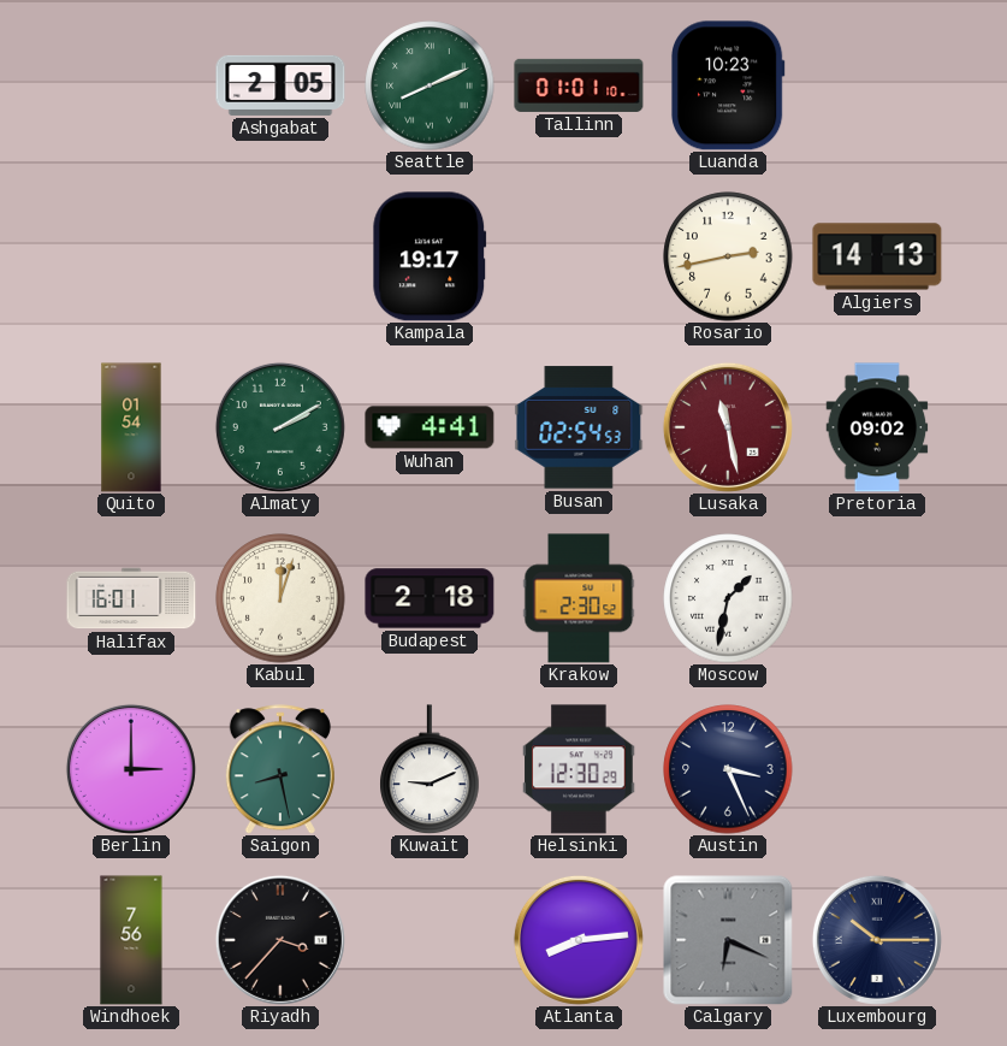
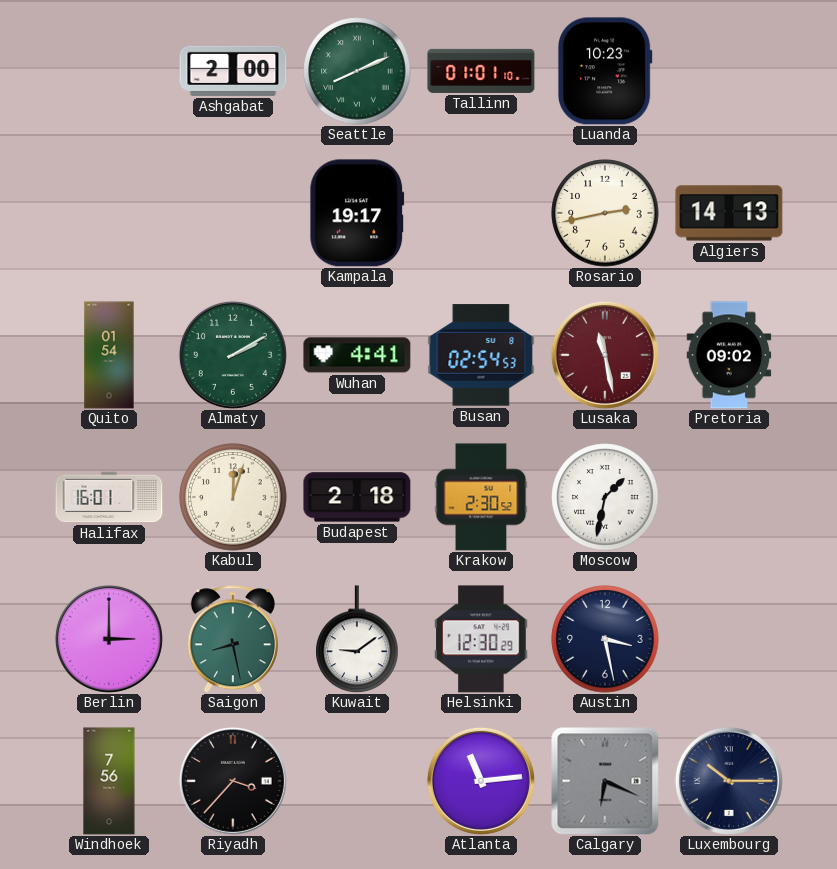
Ashgabat: 2:05 -> 2:00 (233, 71)
Kuwait: 9:11 -> 9:09 (357, 639)
Austin: 3:26 -> 3:28 (605, 639)
Atlanta: 8:14 -> 11:14 (481, 781)
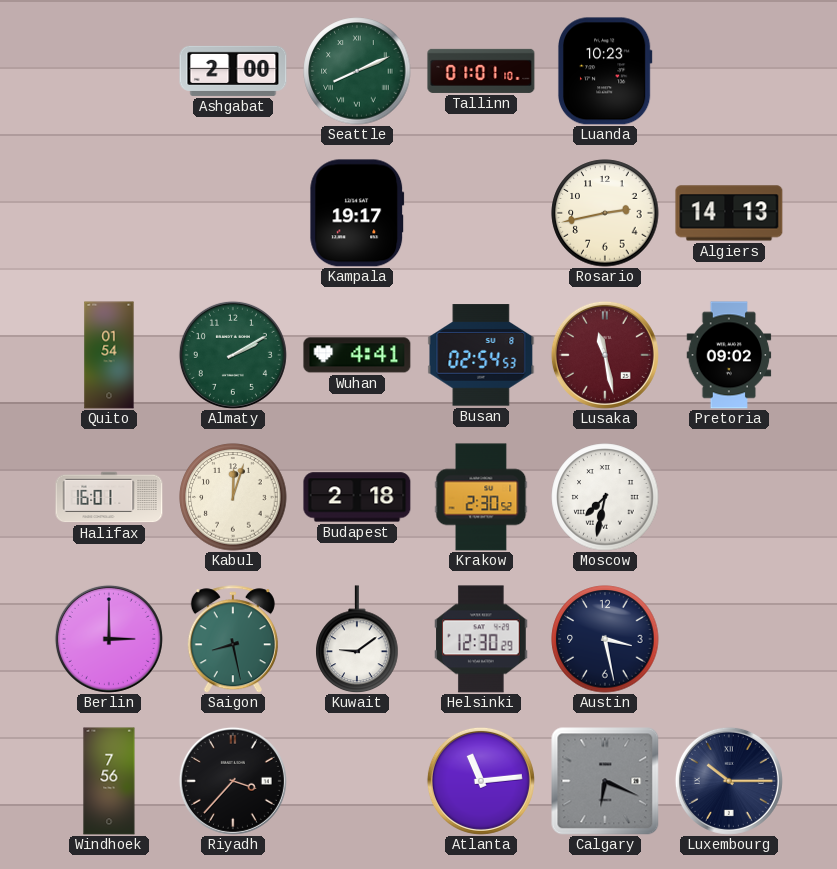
Moscow: 1:32 -> 7:32 (605, 497)
